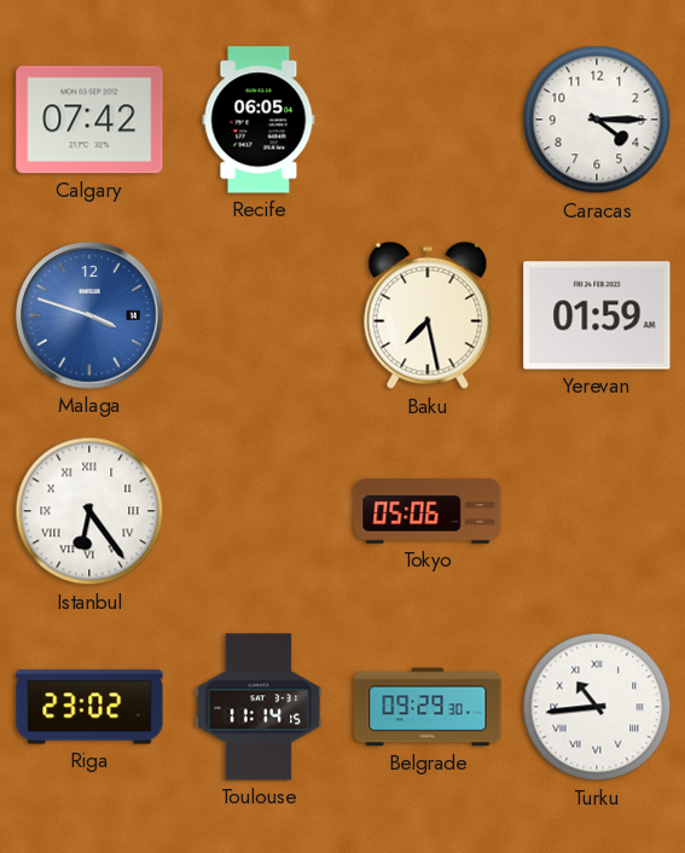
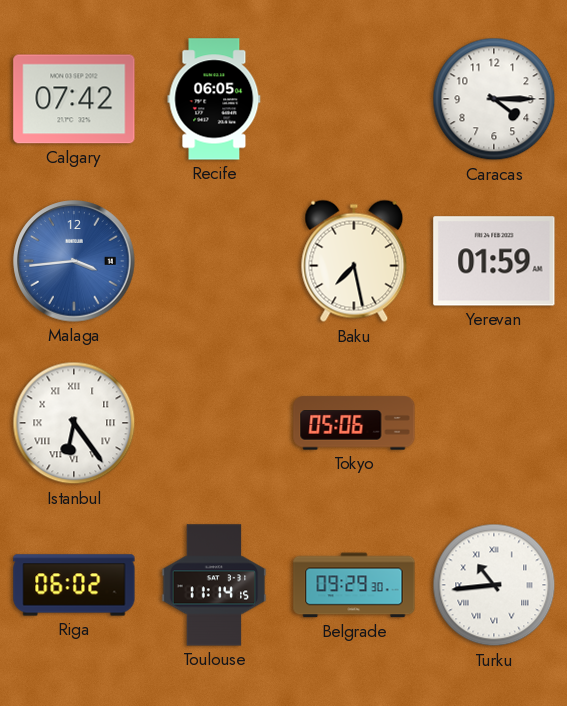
Malaga: 3:48 -> 3:44 (74, 261)
Riga: 23:02 -> 06:02 (74, 585)
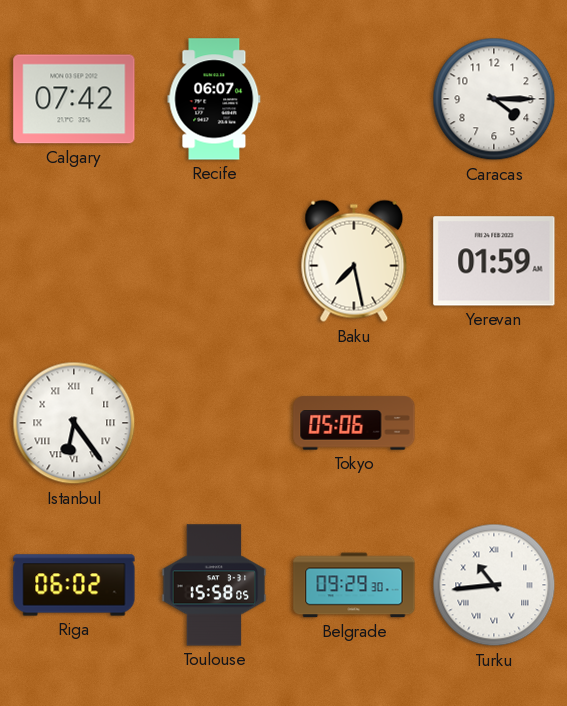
Recife: 06:05 -> 06:07 (214, 99)
Malaga: 3:44 -> none (74, 261)
Toulouse: 11:14 -> 15:58 (214, 585)
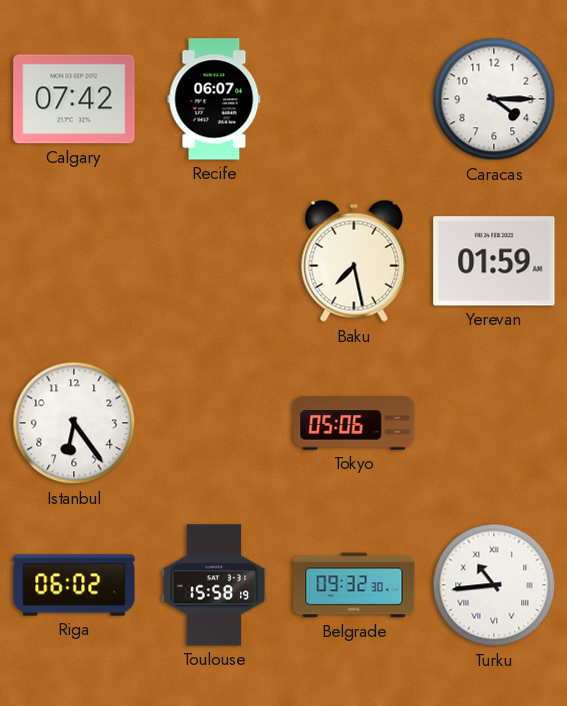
Istanbul numerals: Roman -> Arabic (74, 423)
Toulouse: 15:58:05 -> 15:58:19 (214, 585)
Belgrade: 09:29 -> 09:32 (354, 585)
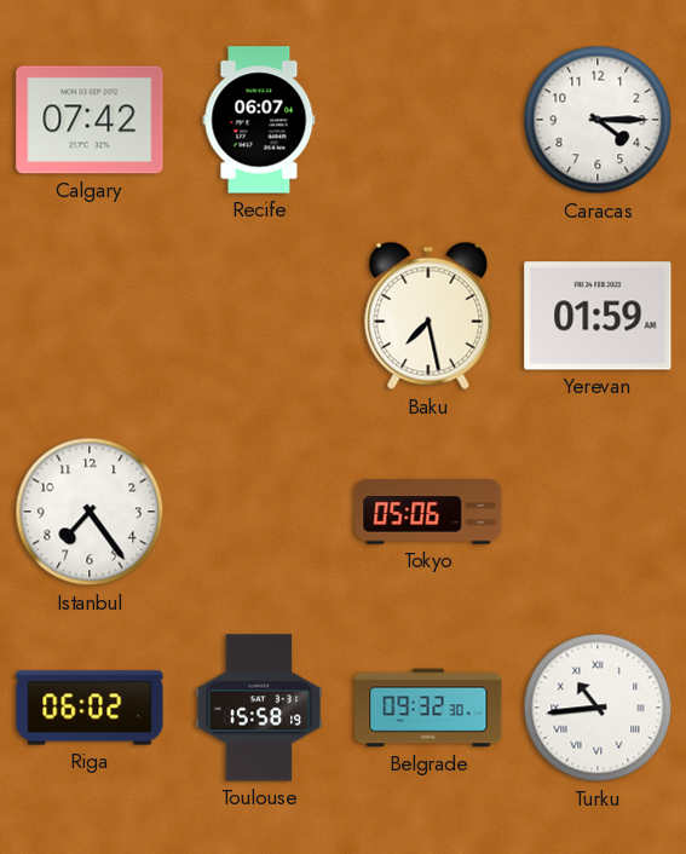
Istanbul: 6:24 -> 7:24 (90, 512)
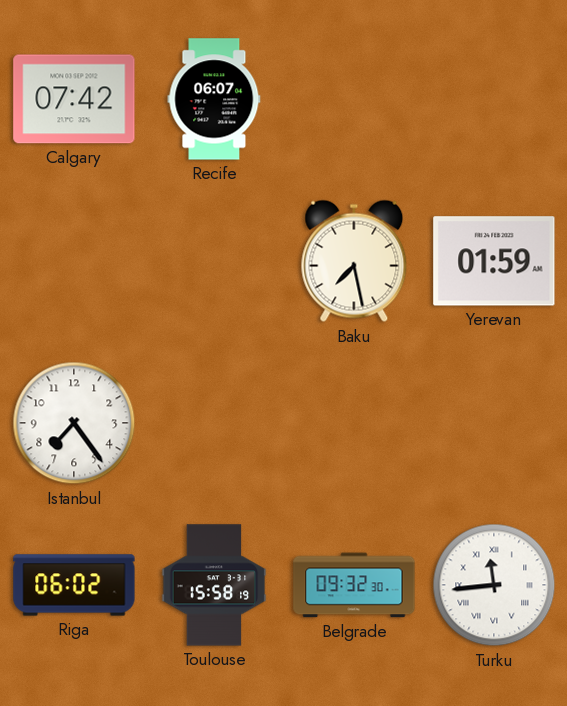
Caracas: 4:15 -> none (598, 120)
Tokyo: 05:06 -> none (428, 512)
Turku: 10:44 -> 11:44 (494, 585)
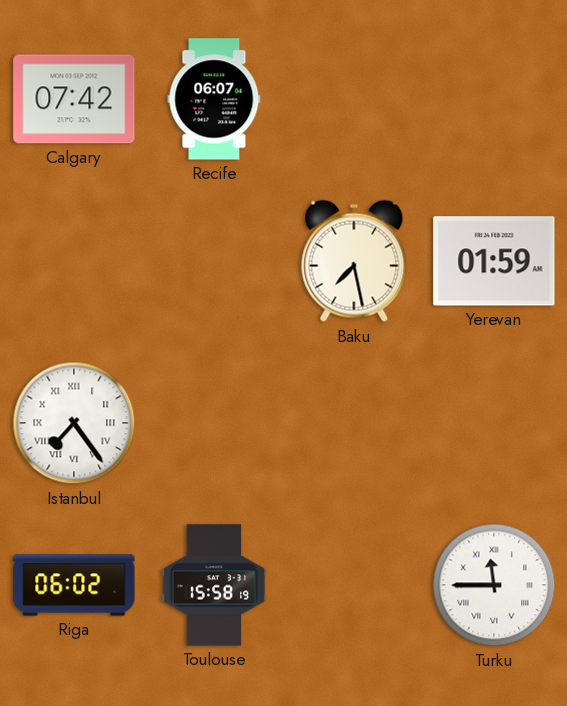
Istanbul numerals: Arabic -> Roman (74, 423)
Belgrade: 09:32 -> none (354, 585)
Turku: 11:44 -> 11:45 (494, 585)
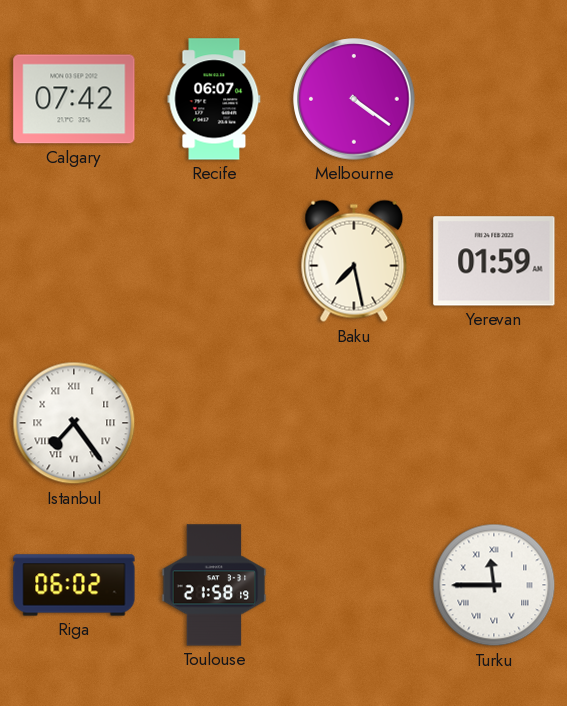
Melbourne: none -> 4:21 (354, 99)
Toulouse: 15:58 -> 21:58 (214, 585)
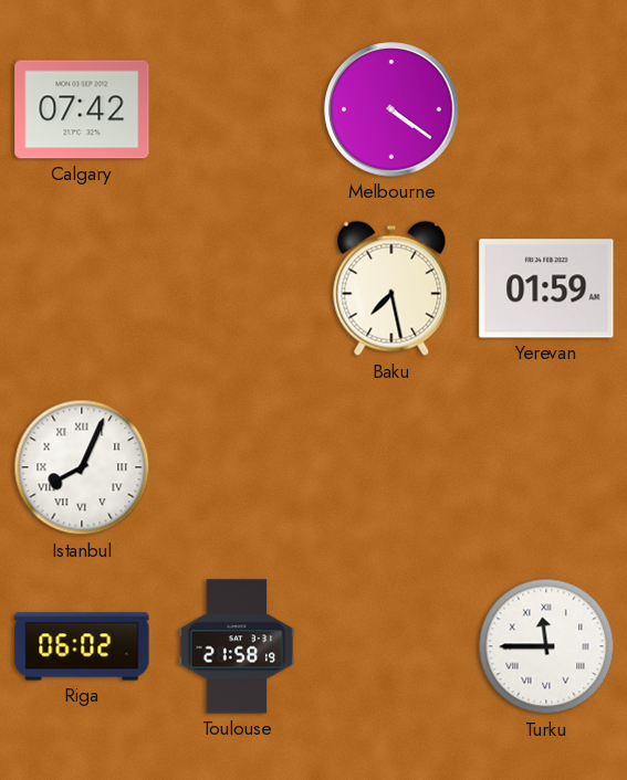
Recife: 06:07 -> none (214, 99)
Istanbul: 7:24 -> 8:04 (82, 467)
